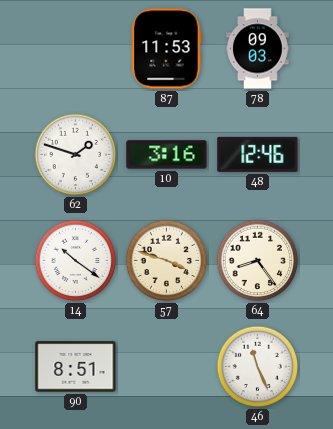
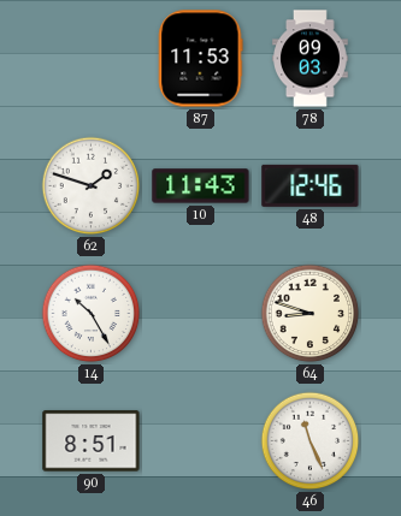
10: 3:16 -> 11:43 (201, 186)
14: 10:21 -> 10:25 (92, 314)
57: 3:48 -> none (167, 261)
64: 8:24 -> 8:48 (311, 314)
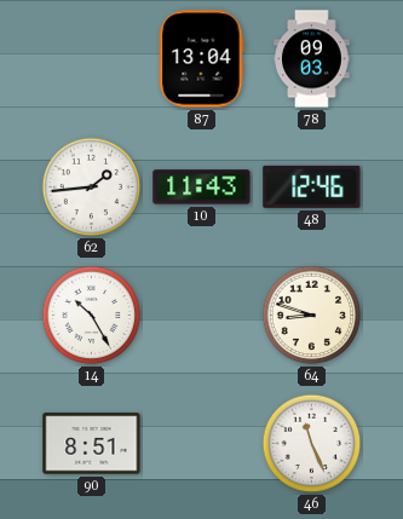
87: 11:53 -> 13:04 (201, 59)
62: 1:48 -> 1:44 (92, 188)
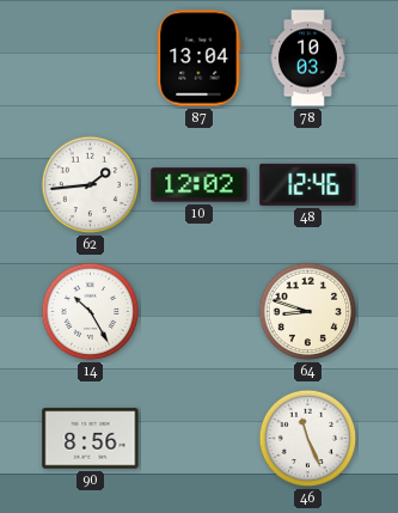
78: 09:03 -> 10:03 (308, 59)
10: 11:43 -> 12:02 (200, 185)
90: 8:51 -> 8:56 (91, 439)
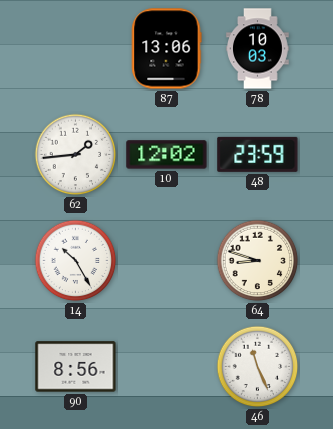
87: 13:04 -> 13:06 (166, 49)
48: 12:46 -> 23:59 (258, 154)
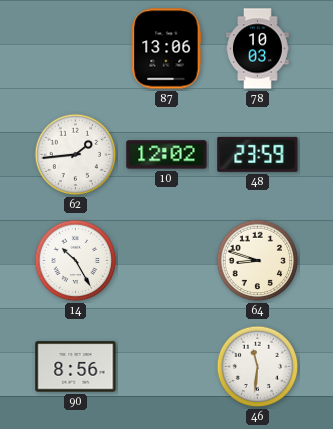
46: 11:26 -> 11:31 (258, 367)
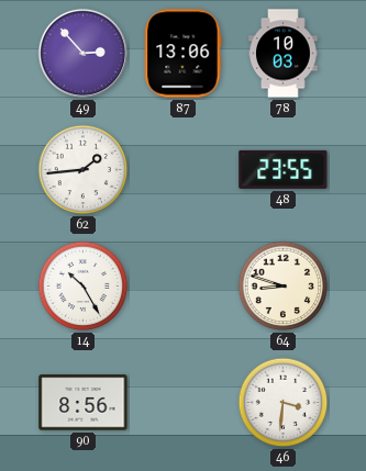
49: none -> 2:53 (82, 53)
10: 12:02 -> none (167, 155)
48: 23:59 -> 23:55 (284, 169)
46: 11:31 -> 3:31 (284, 403)
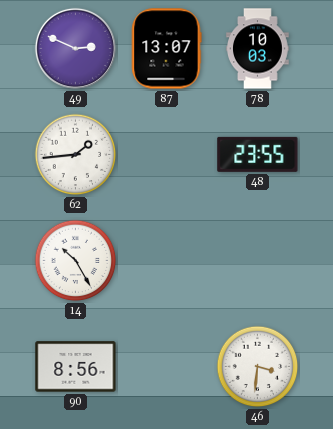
49: 2:53 -> 2:49 (75, 48)
87: 13:06 -> 13:07 (166, 49)
64: 8:48 -> none (284, 287)
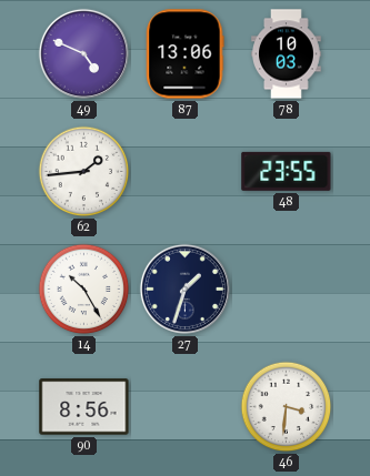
49: 2:49 -> 4:49 (83, 53)
87: 13:07 -> 13:06 (184, 54)
27: none -> 1:33 (184, 288)
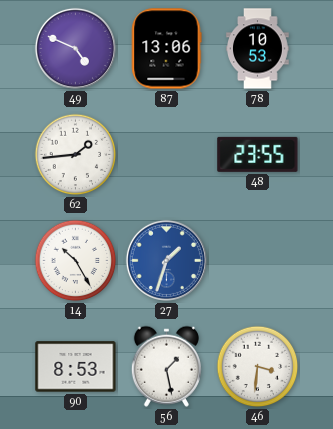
78: 10:03 -> 10:53 (258, 49)
27 dial: navy -> blue (166, 260)
90: 8:56 -> 8:53 (76, 367)
56: none -> 1:28 (166, 366)
